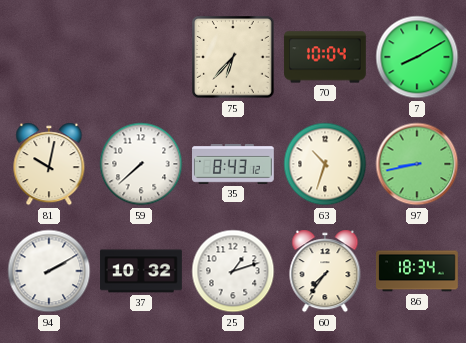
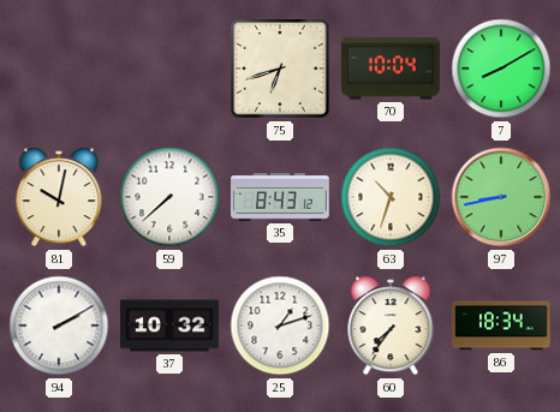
75: 6:37 -> 6:42 (280, 68)
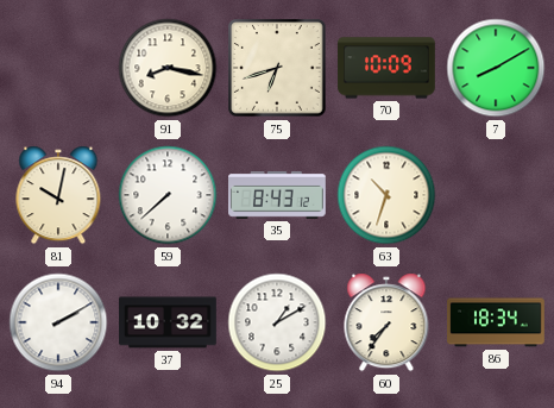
91: none -> 8:17 (168, 68)
70: 10:04 -> 10:09 (386, 68)
97: 8:43 -> none (501, 197)
25: 1:12 -> 1:10 (277, 322)
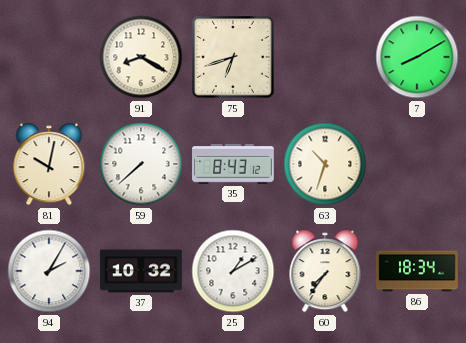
91: 8:17 -> 8:20 (141, 57)
70: 10:09 -> none (386, 68)
94: 2:10 -> 2:05 (49, 271)
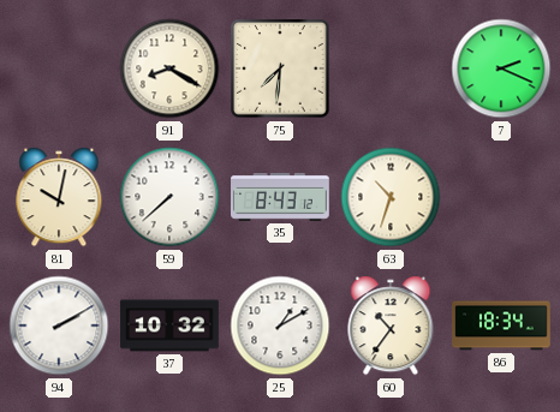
75: 6:42 -> 7:31 (280, 68)
7: 8:10 -> 2:19 (501, 68)
94: 2:05 -> 2:10 (59, 326)
60: 7:36 -> 10:36 (391, 326)
